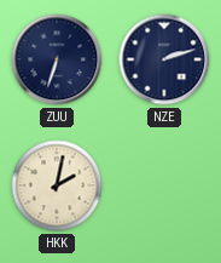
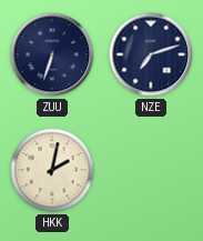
NZE: 2:12 -> 7:12 (151, 54)
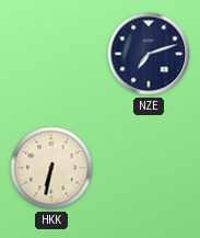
ZUU: 6:33 -> none (52, 54)
HKK: 2:02 -> 6:32 (51, 168)
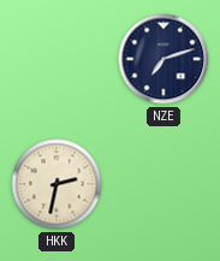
HKK: 6:32 -> 2:32 (57, 184)
